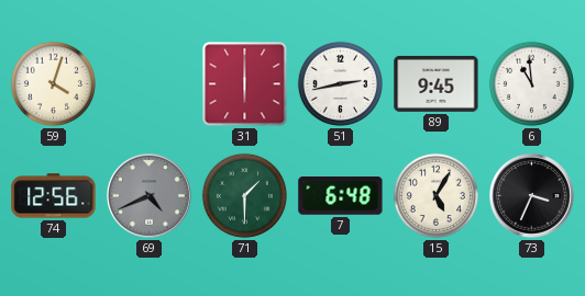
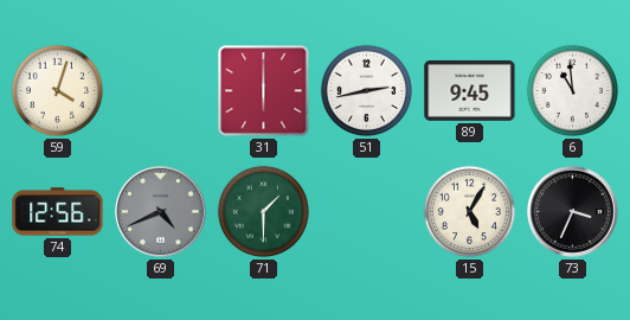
7: 6:48 -> none (341, 196)
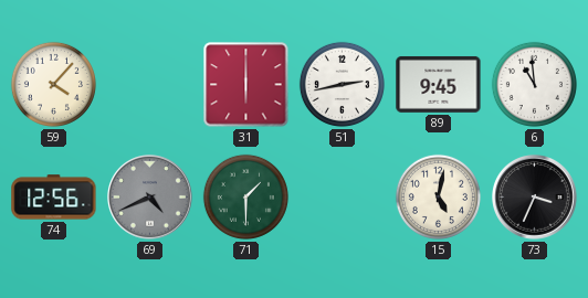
59: 4:03 -> 4:07 (53, 84)
15: 5:05 -> 5:02 (438, 196)
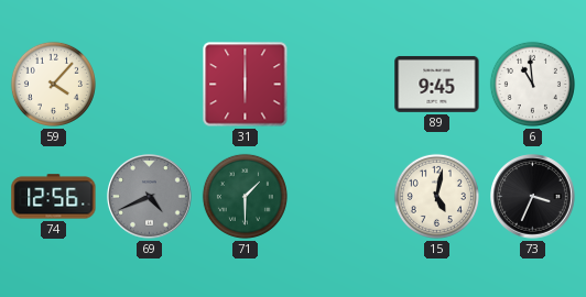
51: 2:43 -> none (342, 84)
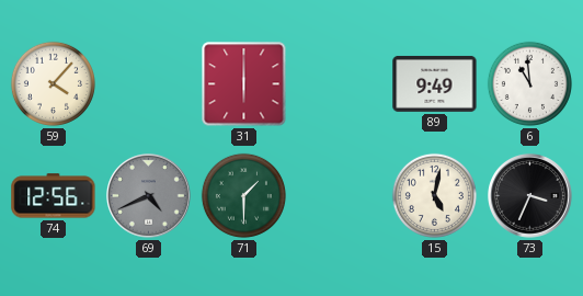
89: 9:45 -> 9:49 (435, 83)
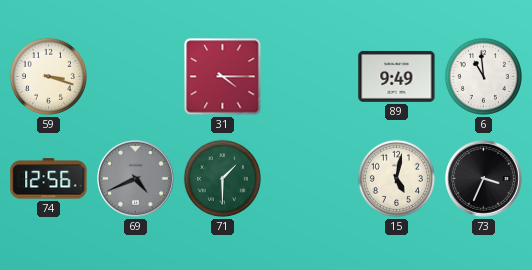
59: 4:07 -> 3:18 (48, 76)
31: 6:00 -> 4:15 (223, 77)
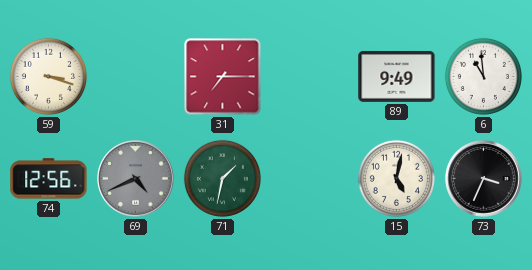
31: 4:15 -> 7:15 (223, 77)
71: 1:30 -> 1:32 (222, 178)
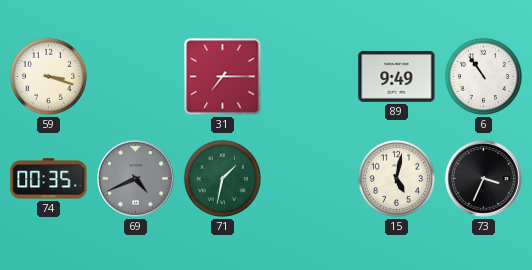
6: 10:59 -> 10:54 (483, 76)
74: 12:56 -> 00:35 (49, 179)
